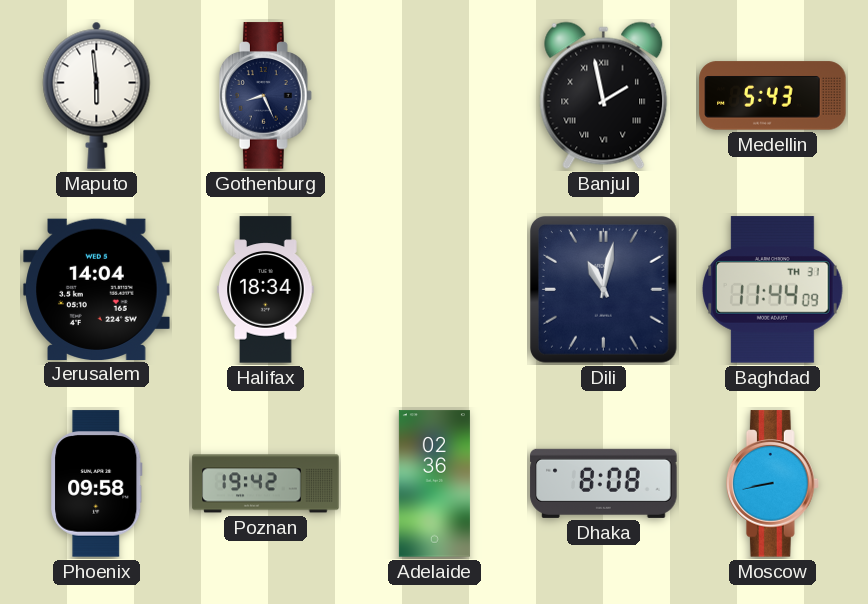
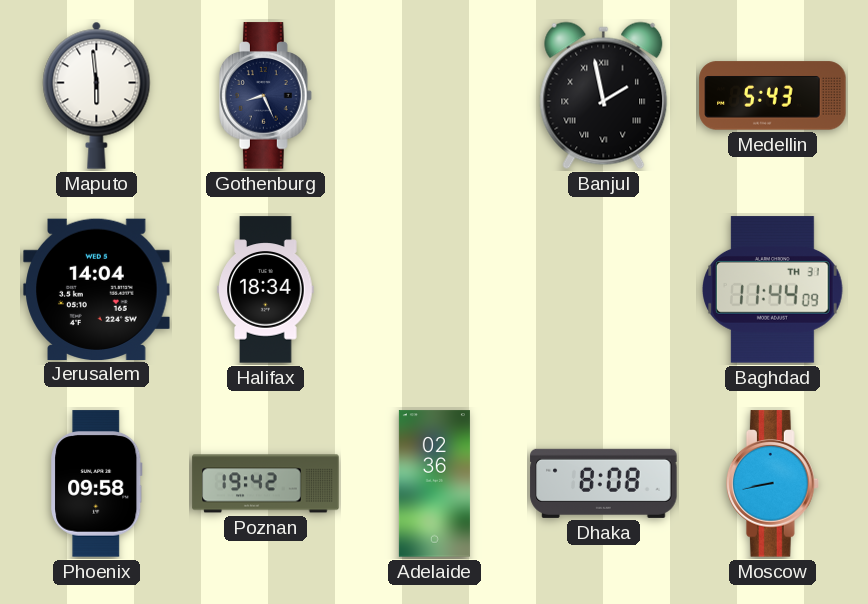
Dili: 11:02 -> none (604, 290)
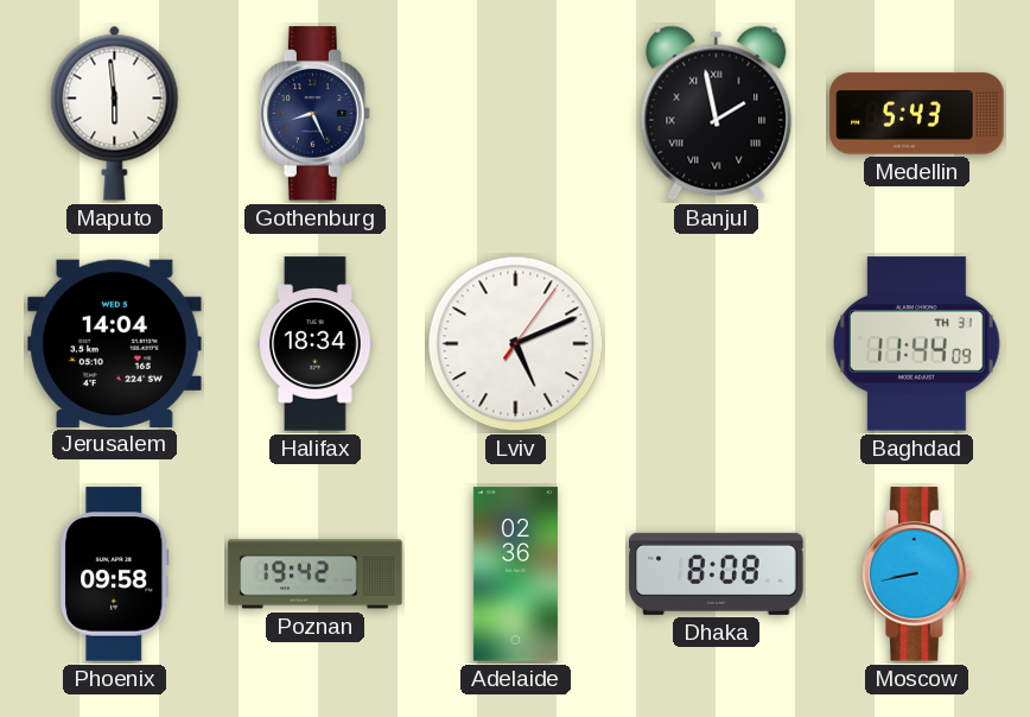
Lviv: none -> 5:11 (516, 344)
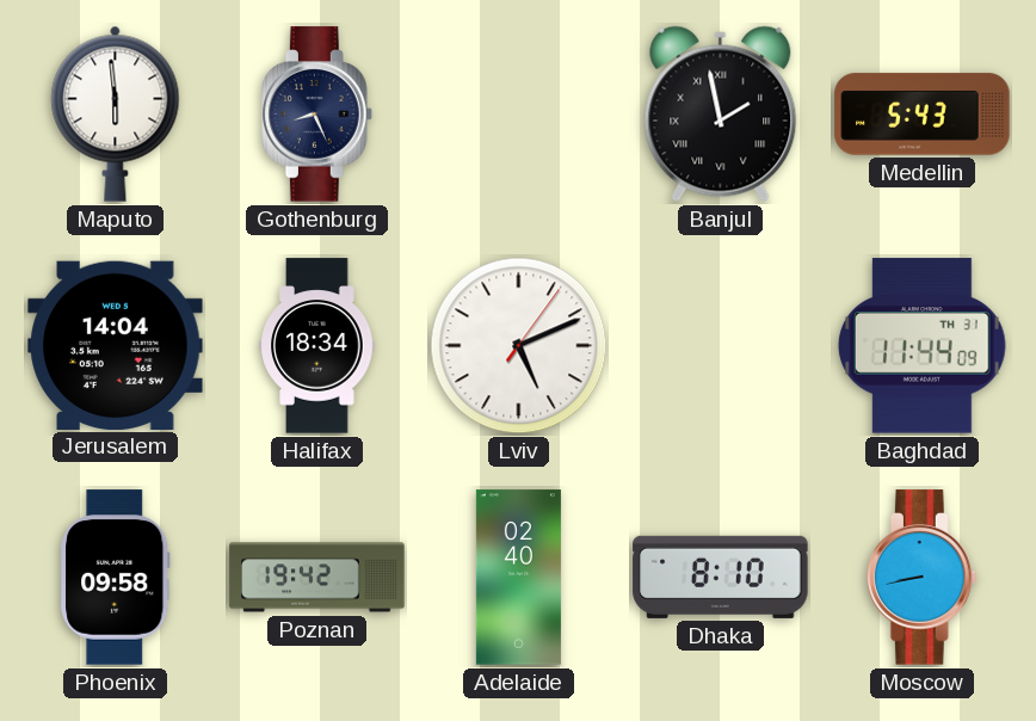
Adelaide: 02:36 -> 02:40 (518, 578)
Dhaka: 8:08 -> 8:10 (721, 577)
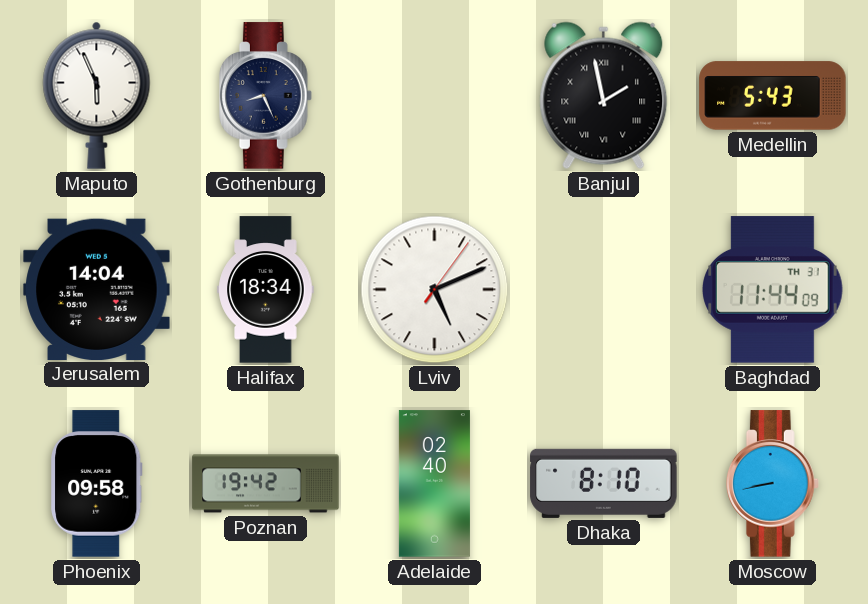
Maputo: 5:59 -> 5:56 (97, 95)
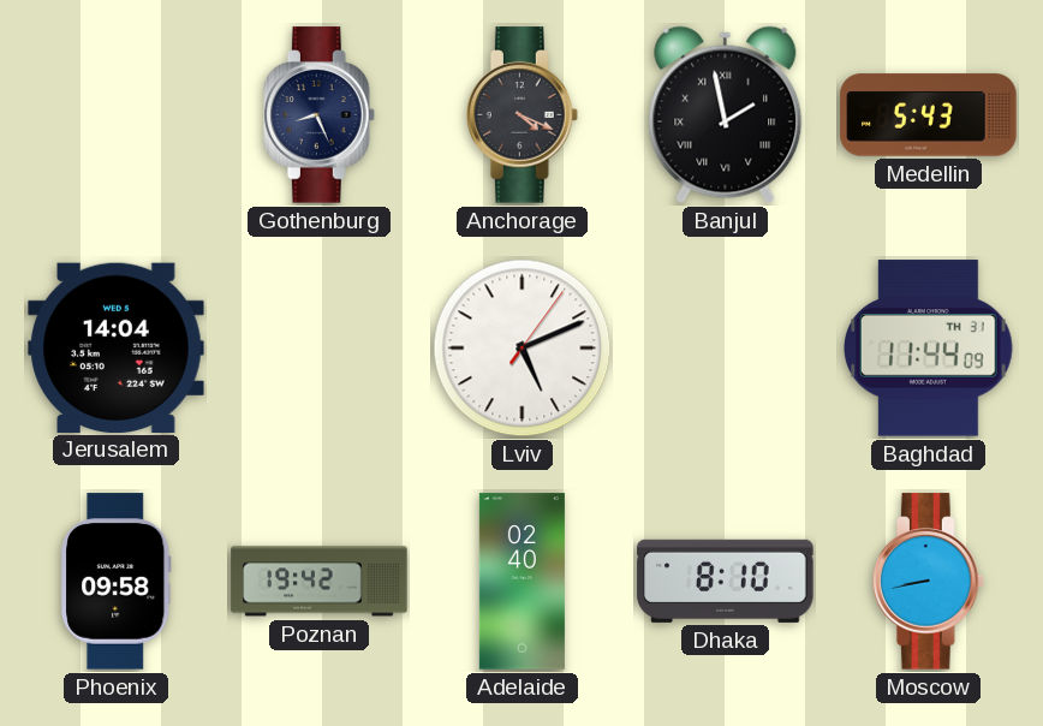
Maputo: 5:56 -> none (97, 95)
Anchorage: none -> 4:19 (523, 115)
Halifax: 18:34 -> none (266, 290)
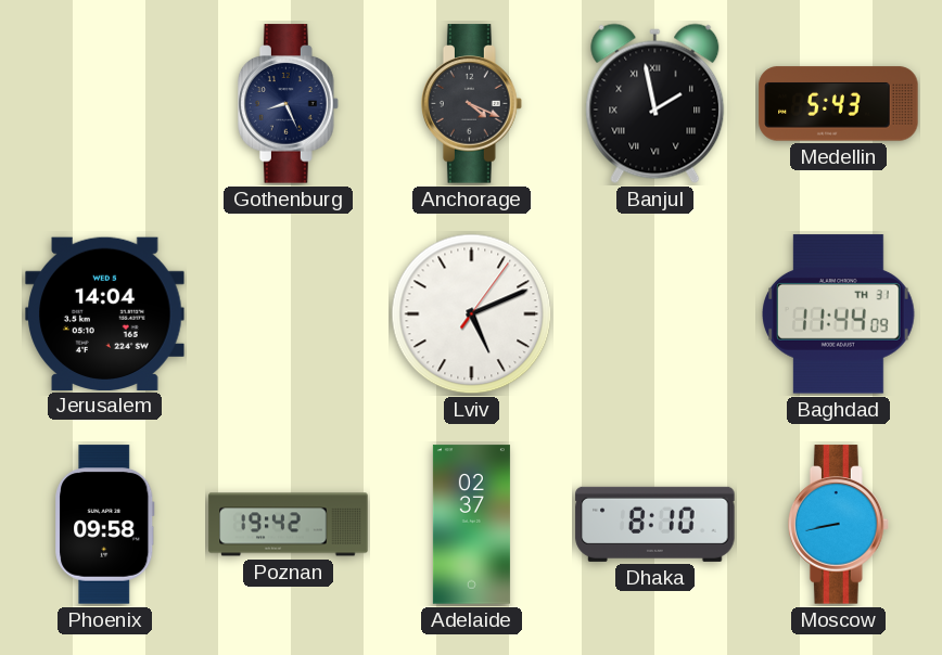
Adelaide: 02:40 -> 02:37 (471, 525)
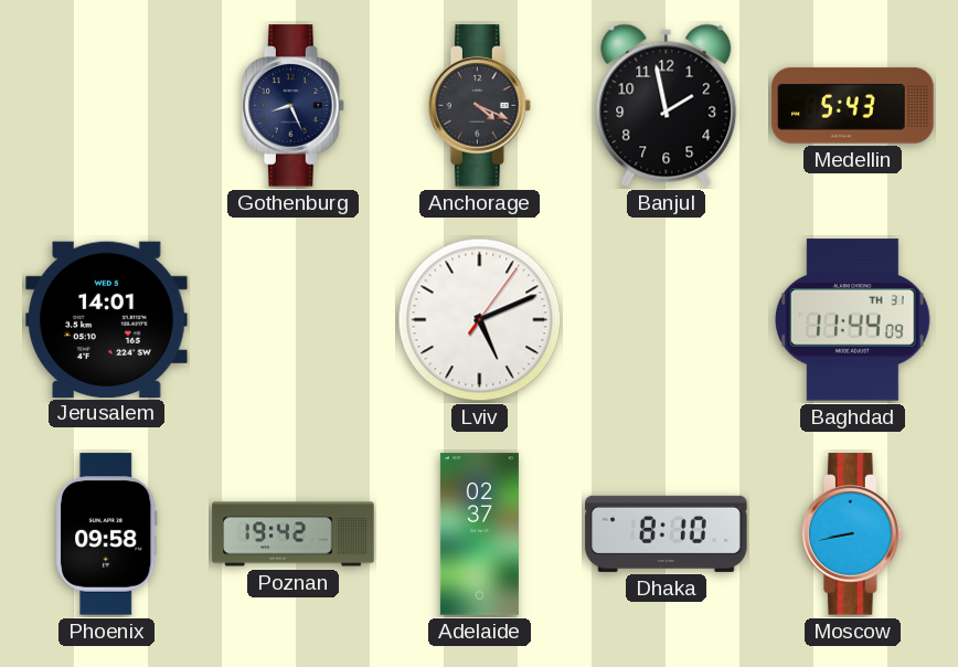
Banjul numerals: Roman -> Arabic (667, 106)
Jerusalem: 14:04 -> 14:01 (107, 319)
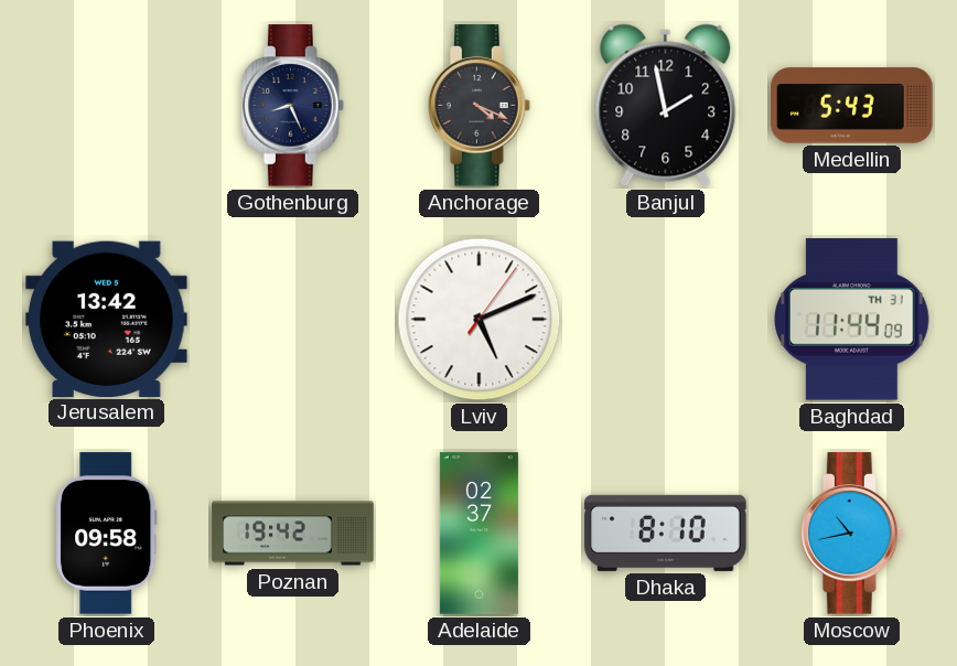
Jerusalem: 14:01 -> 13:42 (107, 319)
Moscow: 8:43 -> 10:43 (852, 534)
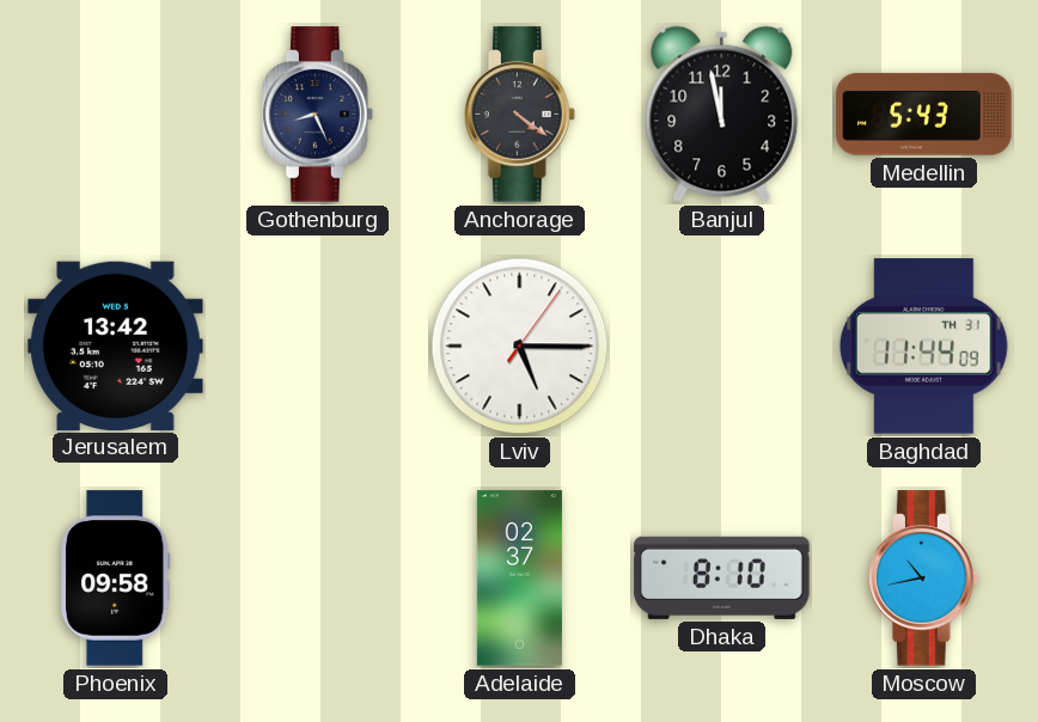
Anchorage: 4:19 -> 4:21 (520, 115)
Banjul: 1:58 -> 11:58 (722, 115)
Lviv: 5:11 -> 5:15 (520, 347)
Poznan: 19:42 -> none (293, 534)
